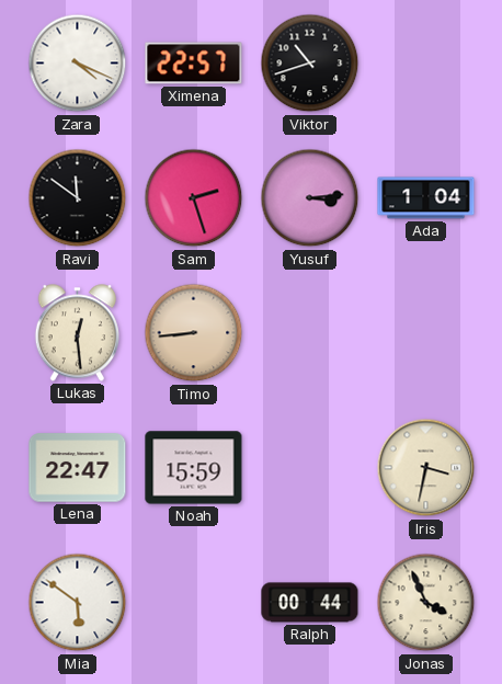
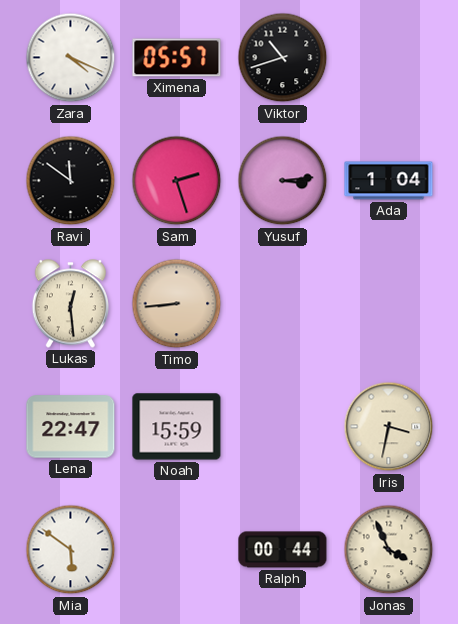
Ximena: 22:57 -> 05:57 (177, 58)
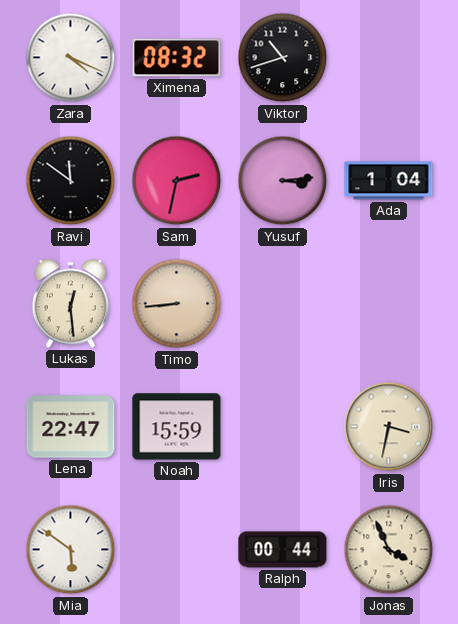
Ximena: 05:57 -> 08:32 (177, 58)
Sam: 2:27 -> 2:32 (177, 181)
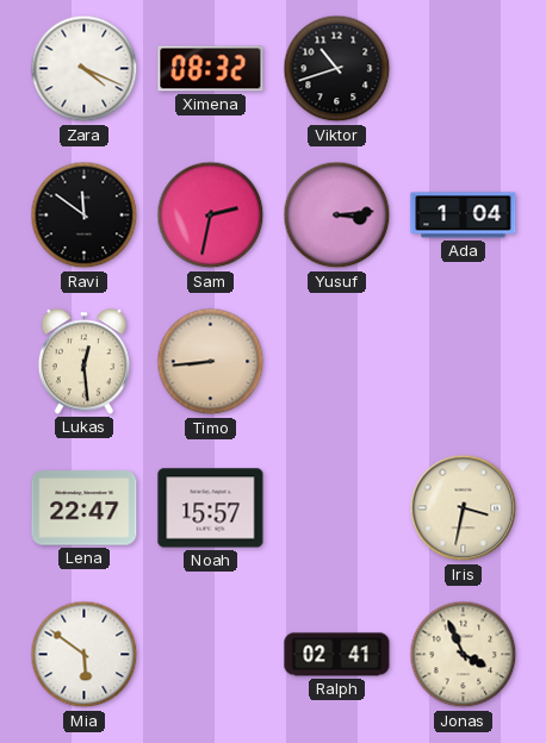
Noah: 15:59 -> 15:57 (211, 508)
Ralph: 00:44 -> 02:41 (337, 655)
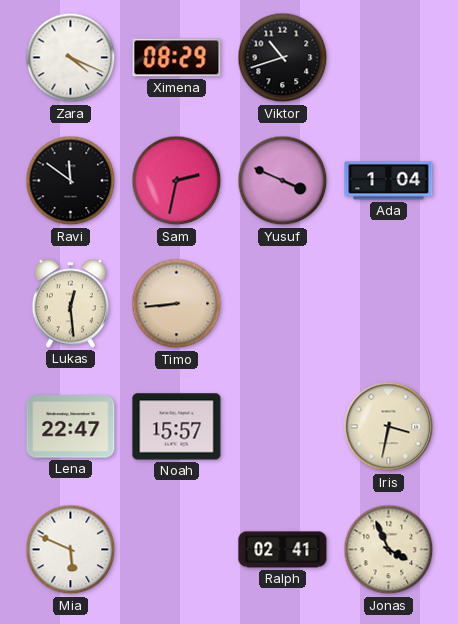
Ximena: 08:32 -> 08:29 (177, 58)
Yusuf: 3:14 -> 3:49 (283, 181)
Mia: 5:51 -> 5:49 (71, 550)
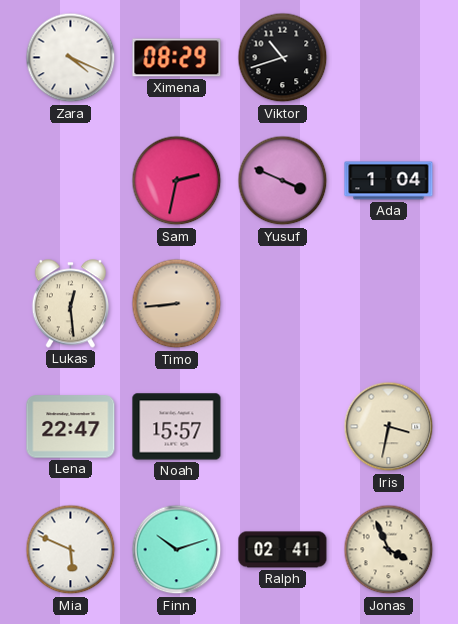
Ravi: 11:51 -> none (71, 181)
Finn: none -> 10:12 (177, 550)
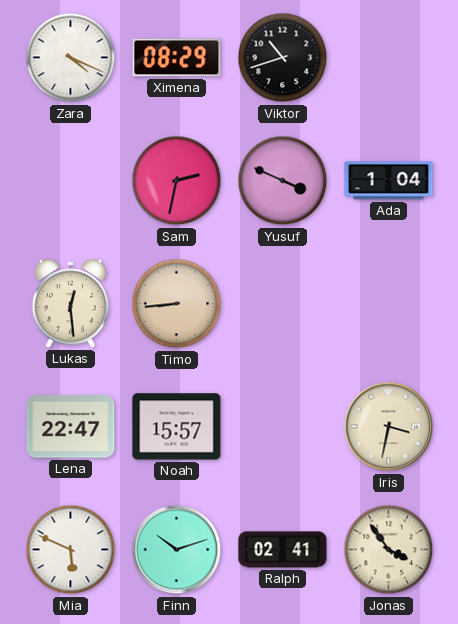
Jonas: 3:56 -> 3:54 (389, 550)
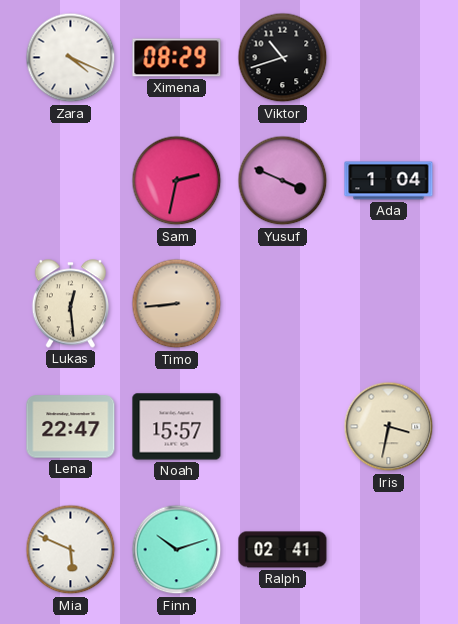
Jonas: 3:54 -> none (389, 550)
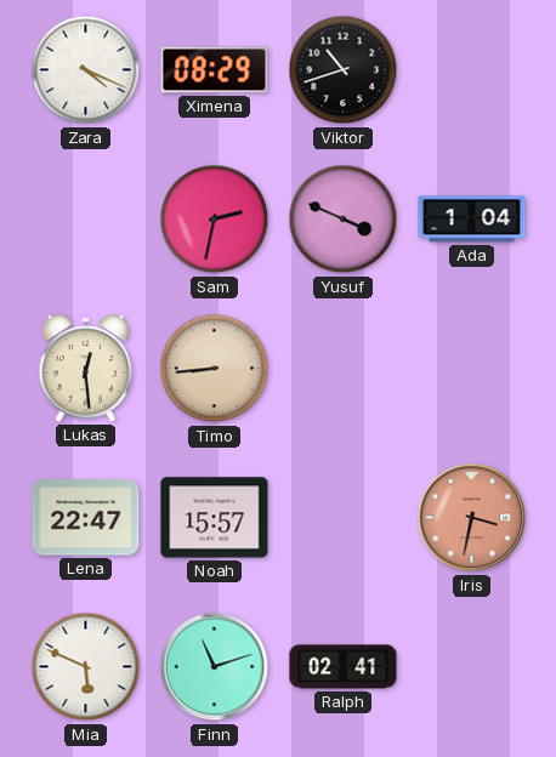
Iris dial: cream -> salmon (472, 518)
Finn: 10:12 -> 11:12 (215, 667)
